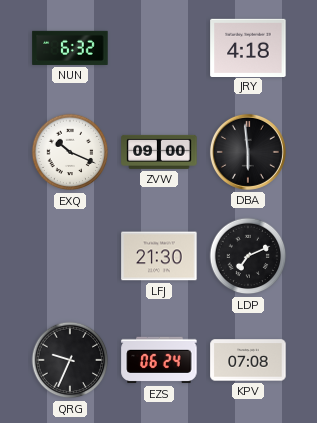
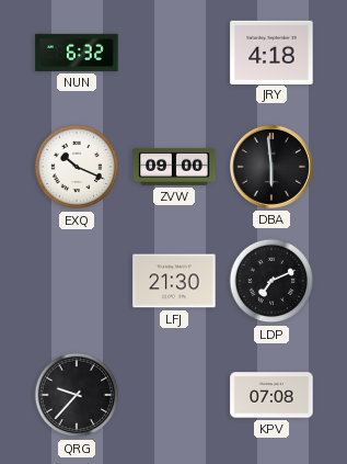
QRG: 9:34 -> 9:37 (77, 395)
EZS: 06:24 -> none (159, 360)
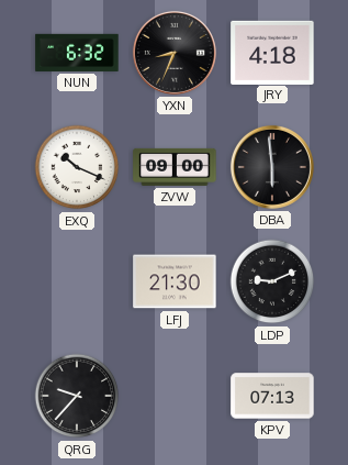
YXN: none -> 8:34 (175, 53)
LDP: 7:11 -> 9:11 (272, 281)
KPV: 07:08 -> 07:13 (272, 396)
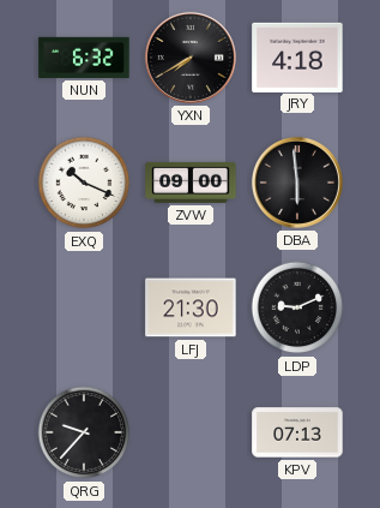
YXN: 8:34 -> 7:40 (191, 58)
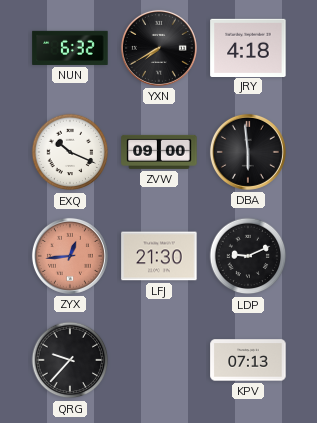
ZYX: none -> 12:44 (70, 256)
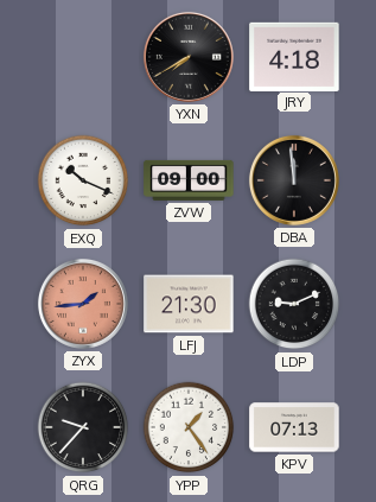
NUN: 6:32 -> none (70, 48)
DBA: 5:59 -> 11:59 (294, 180)
ZYX: 12:44 -> 1:44 (83, 304)
YPP: none -> 1:24 (189, 427)
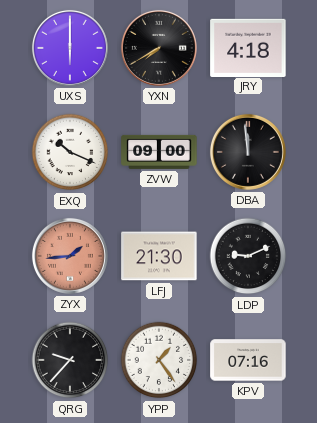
UXS: none -> 6:00 (70, 48)
KPV: 07:13 -> 07:16 (248, 360)
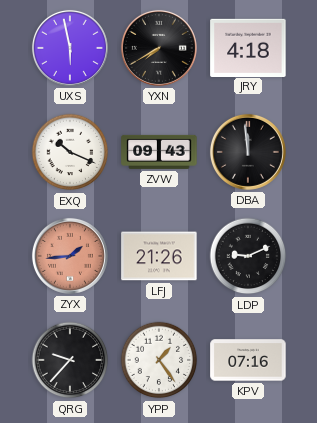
UXS: 6:00 -> 5:58 (70, 48)
ZVW: 09:00 -> 09:43 (159, 152)
LFJ: 21:30 -> 21:26 (159, 256)
